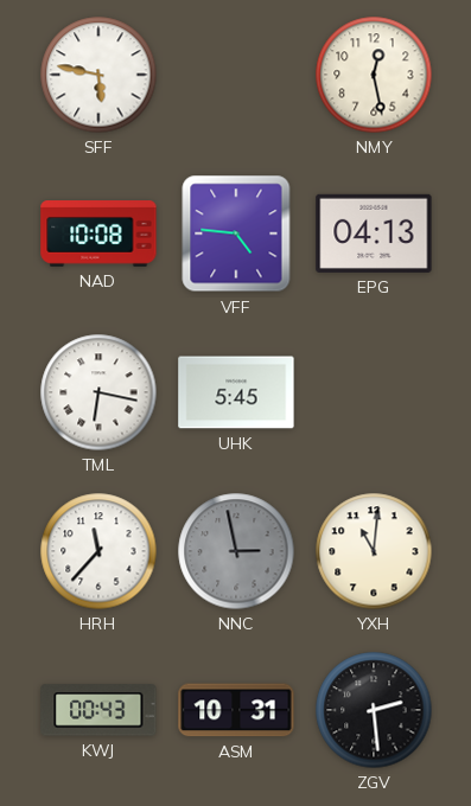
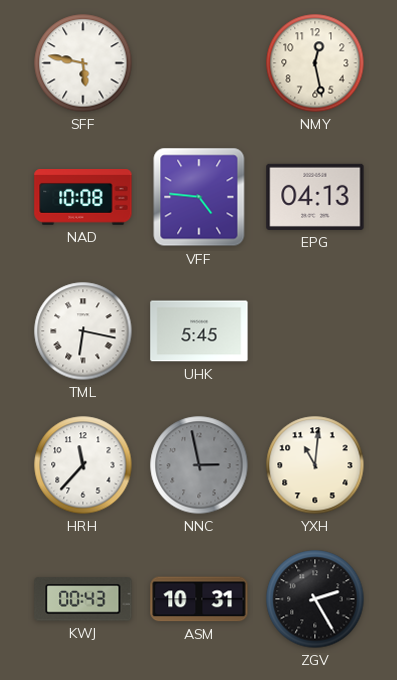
ZGV: 2:29 -> 2:25 (315, 599)
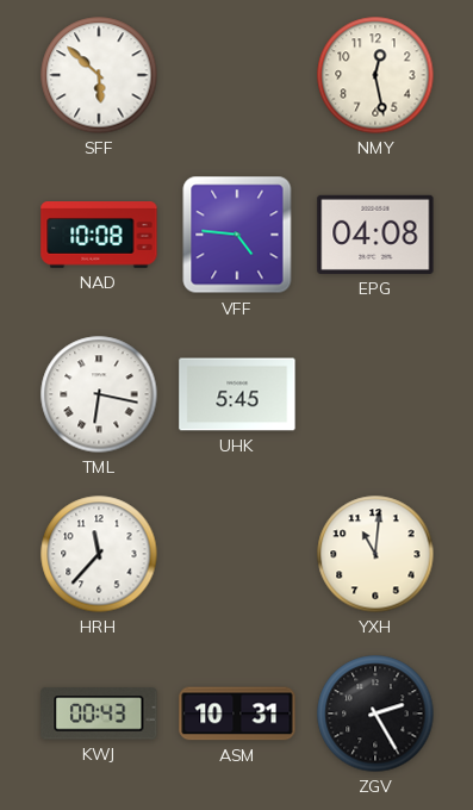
SFF: 5:47 -> 5:52 (99, 75)
EPG: 04:13 -> 04:08 (375, 235)
NNC: 2:58 -> none (199, 465)
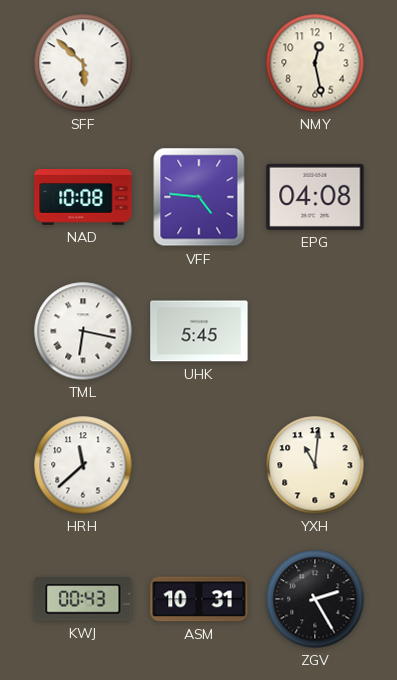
HRH: 11:37 -> 11:38 (83, 465)
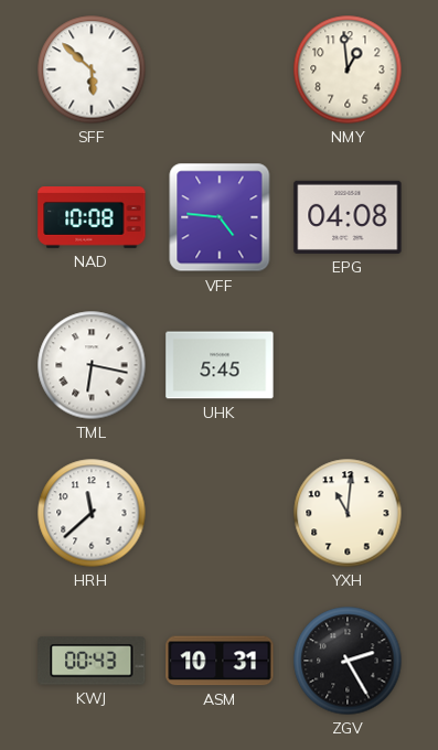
NMY: 12:28 -> 12:59 (348, 69)
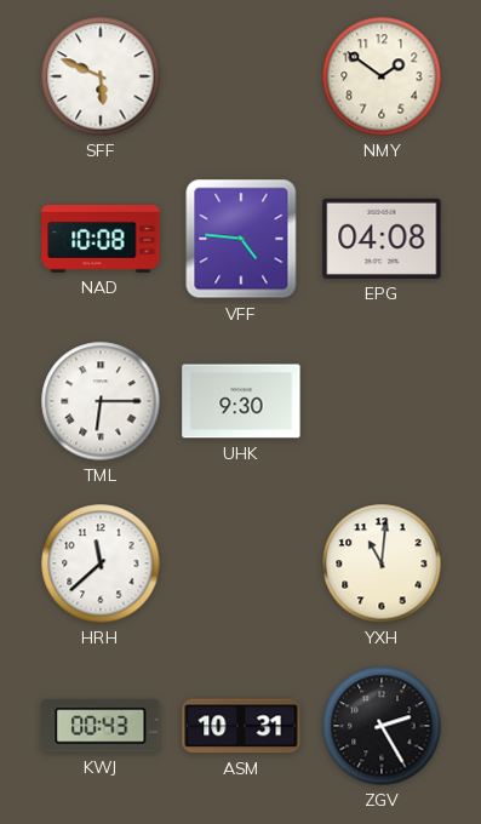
SFF: 5:52 -> 5:49 (101, 76)
NMY: 12:59 -> 1:51 (382, 76)
TML: 6:17 -> 6:15 (101, 401)
UHK: 5:45 -> 9:30 (241, 401)
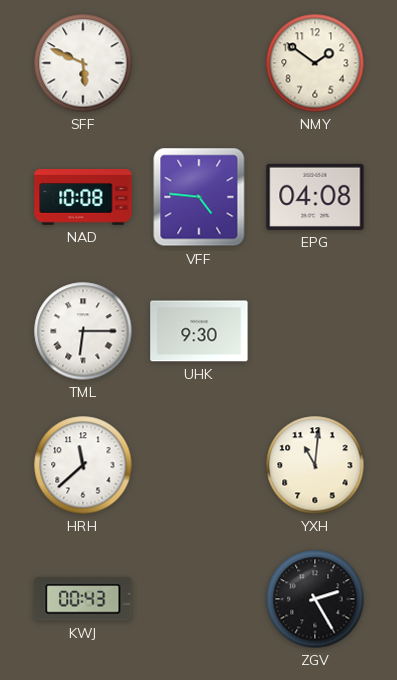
ASM: 10:31 -> none (241, 726)
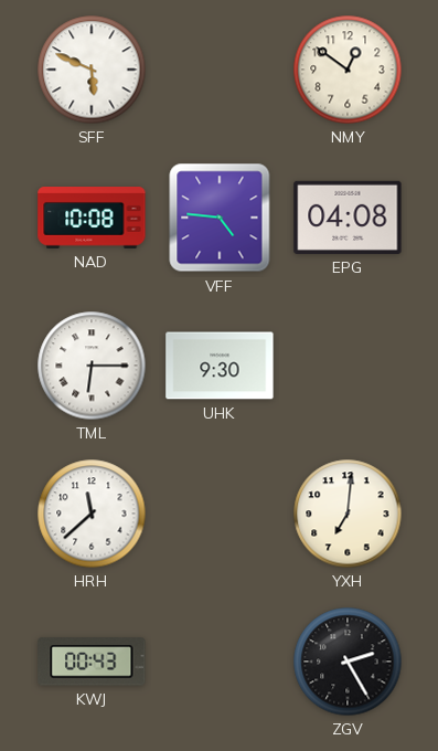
NMY: 1:51 -> 12:51 (348, 70)
YXH: 11:01 -> 7:01 (348, 514)
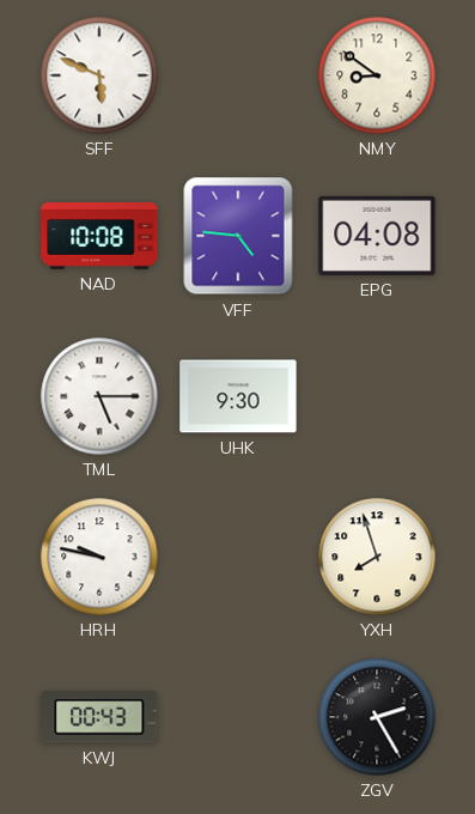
NMY: 12:51 -> 8:51 (377, 75)
TML: 6:15 -> 5:15 (99, 396)
HRH: 11:38 -> 9:47 (99, 557)
YXH: 7:01 -> 7:57 (377, 557)
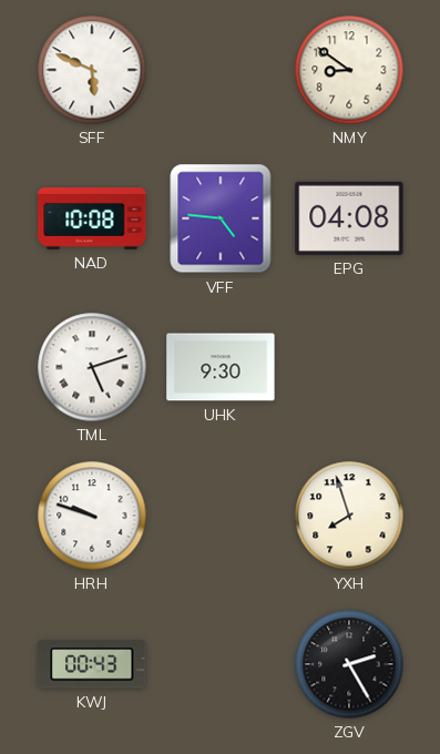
TML: 5:15 -> 5:12 (92, 367)
HRH: 9:47 -> 9:48 (92, 516)
